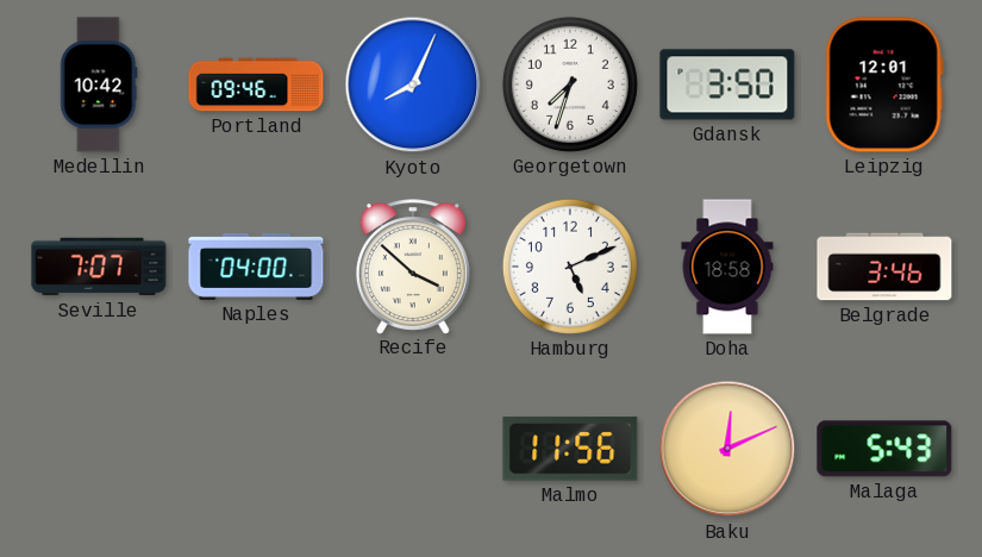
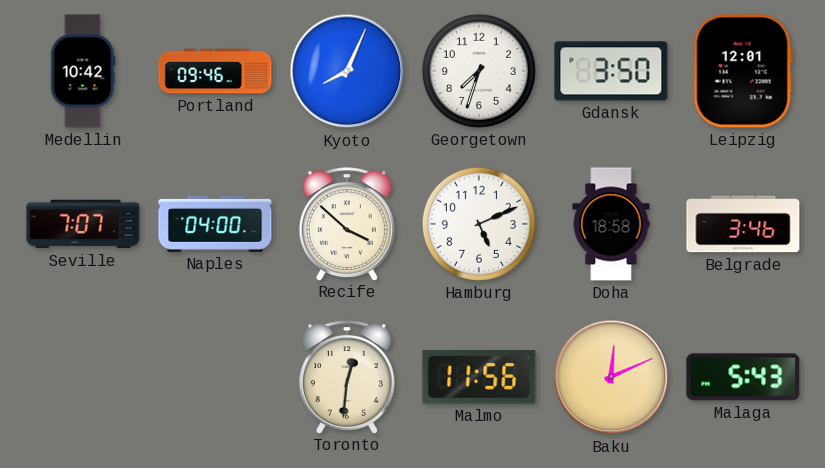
Toronto: none -> 12:31 (347, 377)
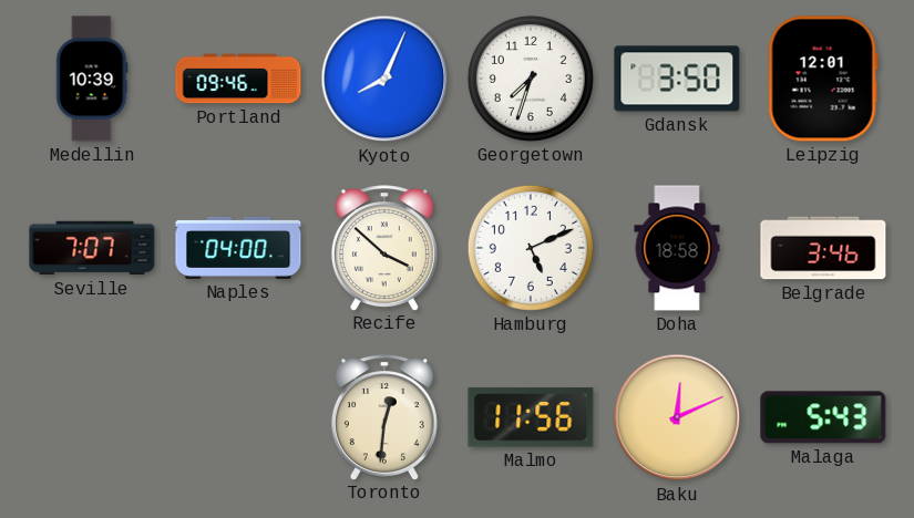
Medellin: 10:42 -> 10:39 (92, 79)
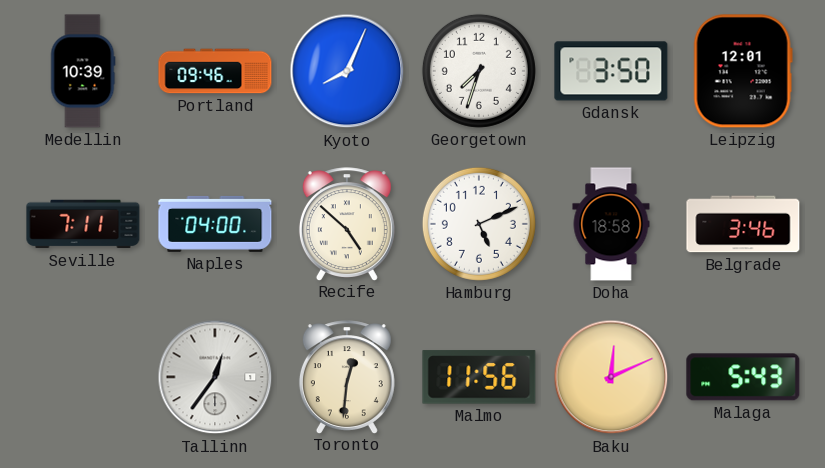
Seville: 7:07 -> 7:11 (83, 224)
Recife: 3:52 -> 4:52 (347, 224)
Tallinn: none -> 12:36 (215, 377)
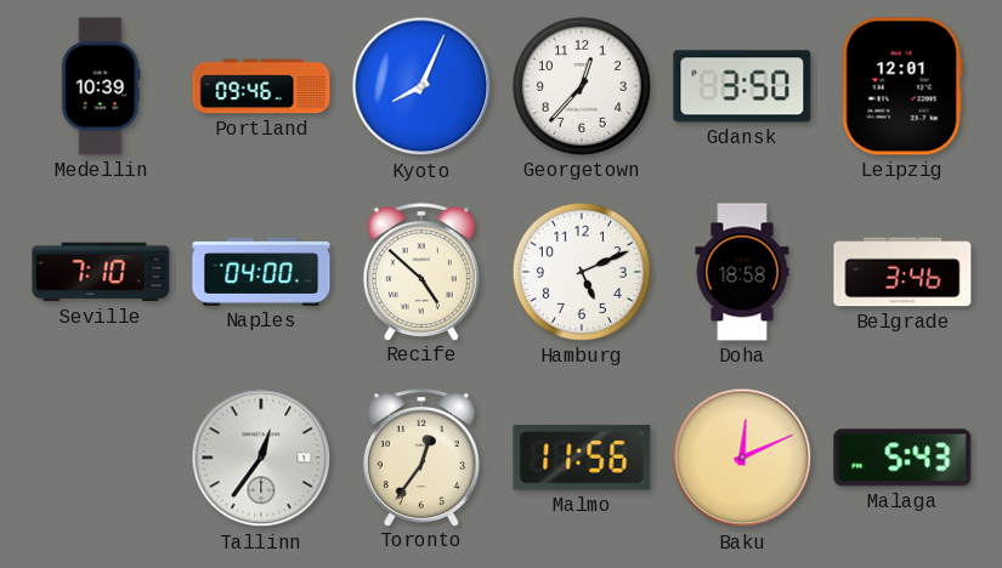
Georgetown: 7:33 -> 12:37 (582, 86)
Seville: 7:11 -> 7:10 (101, 272)
Toronto: 12:31 -> 12:36 (421, 458)
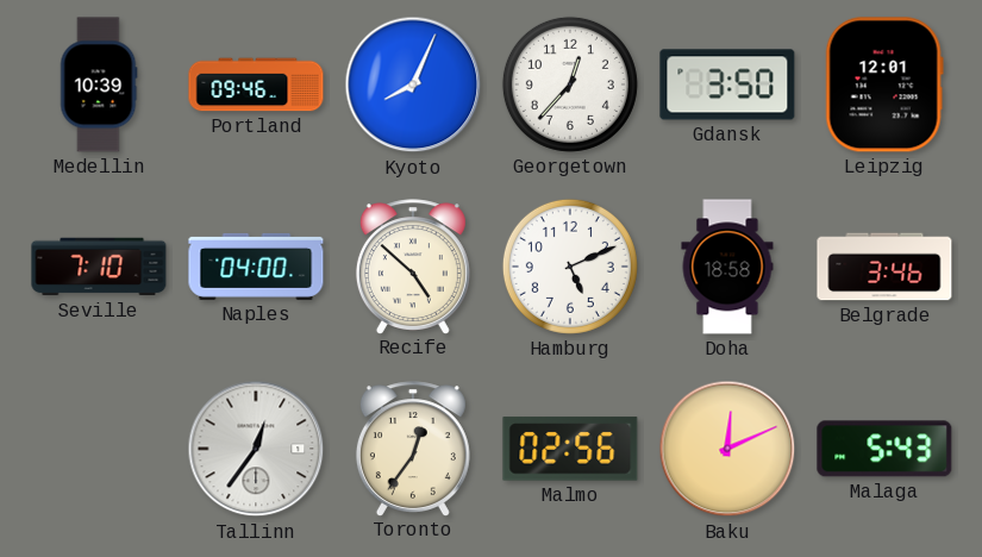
Malmo: 11:56 -> 02:56 (570, 449)
